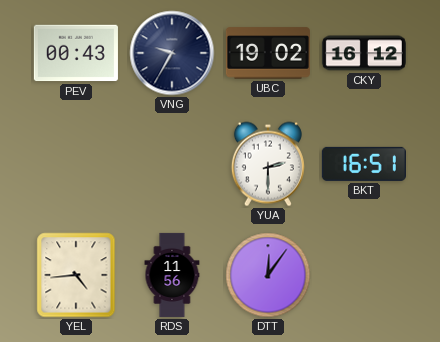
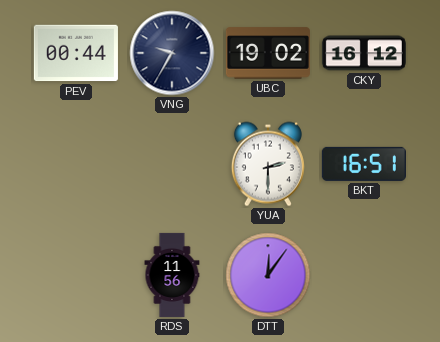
PEV: 00:43 -> 00:44 (76, 53)
YEL: 4:44 -> none (76, 275)
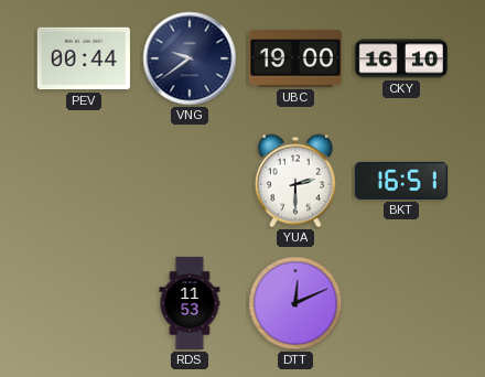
VNG: 9:35 -> 9:39 (190, 58)
UBC: 19:02 -> 19:00 (295, 58)
CKY: 16:12 -> 16:10 (401, 58)
RDS: 11:56 -> 11:53 (190, 303)
DTT: 12:06 -> 12:11 (295, 303)
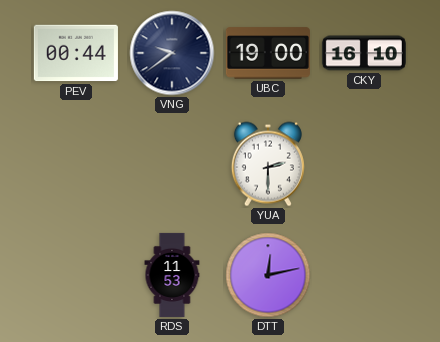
BKT: 16:51 -> none (401, 181)
DTT: 12:11 -> 12:13 (268, 275)
